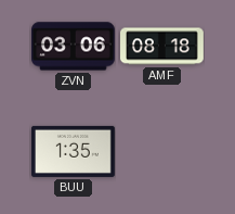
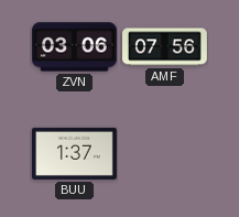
AMF: 08:18 -> 07:56 (165, 47)
BUU: 1:35 -> 1:37 (75, 153)
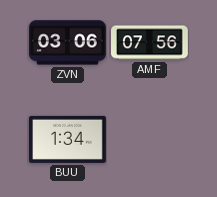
BUU: 1:37 -> 1:34 (68, 139)
